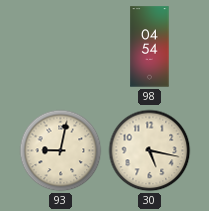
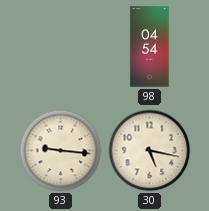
93: 9:02 -> 9:16 (61, 151)
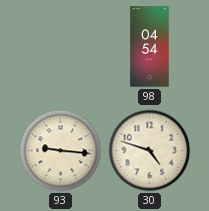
30: 5:17 -> 4:48 (150, 151)
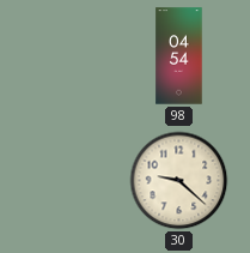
93: 9:16 -> none (61, 151)
30: 4:48 -> 9:22 (179, 181)
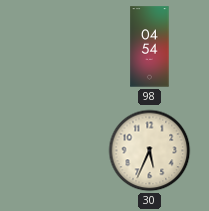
30: 9:22 -> 5:34 (150, 151)
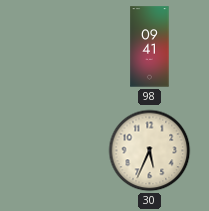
98: 04:54 -> 09:41 (150, 47)
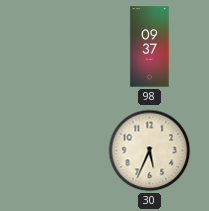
98: 09:41 -> 09:37 (150, 47)
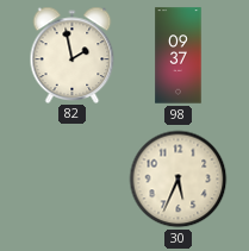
82: none -> 1:58 (73, 55)
